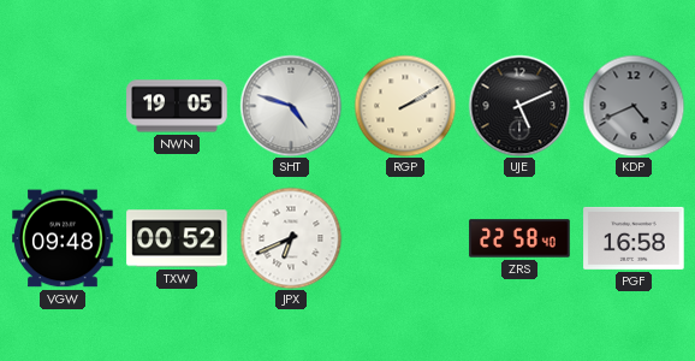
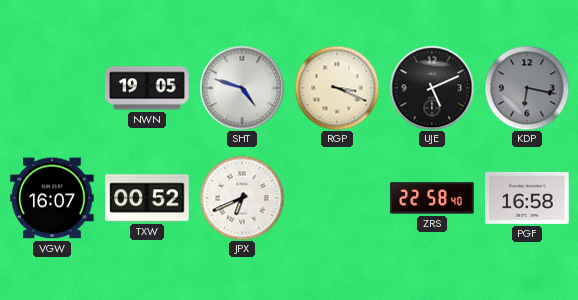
RGP: 2:10 -> 3:19 (337, 88)
KDP: 4:41 -> 6:17 (527, 88)
VGW: 09:48 -> 16:07 (52, 198)
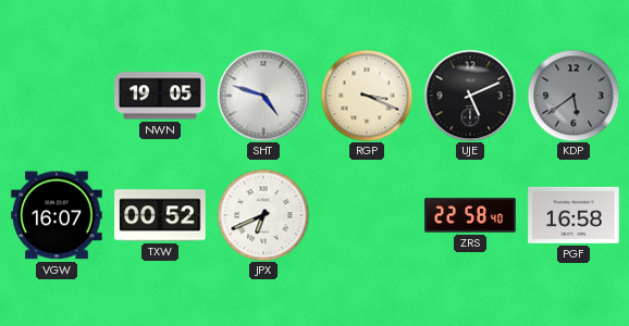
KDP: 6:17 -> 5:39 (573, 96)
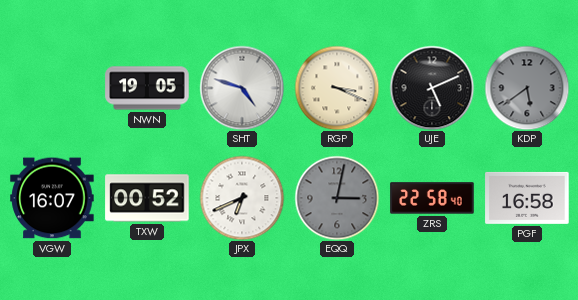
EQQ: none -> 3:02 (337, 198)
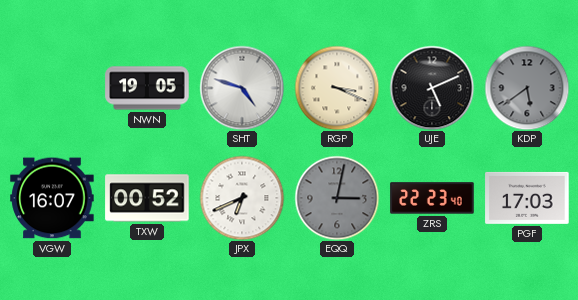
ZRS: 22:58 -> 22:23 (432, 198)
PGF: 16:58 -> 17:03 (527, 198)
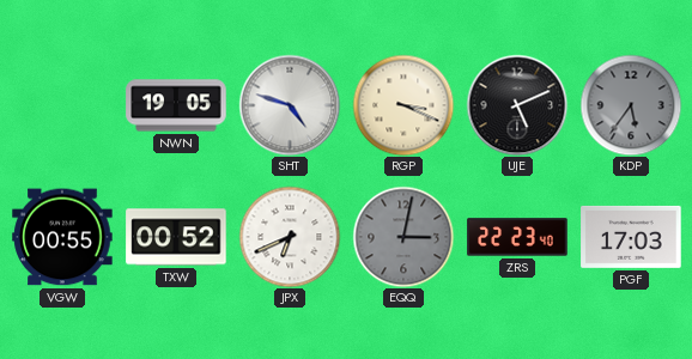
KDP: 5:39 -> 5:36 (631, 105)
VGW: 16:07 -> 00:55 (62, 237)
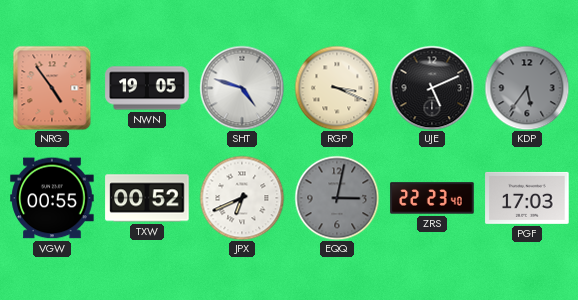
NRG: none -> 4:54 (52, 88)
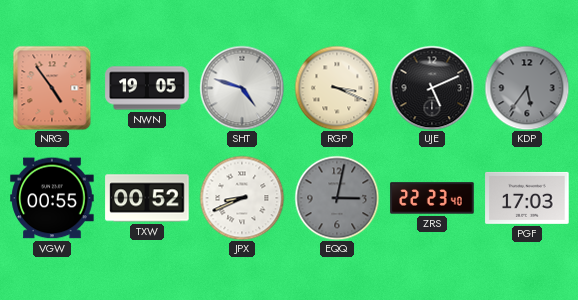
JPX: 6:41 -> 8:41 (242, 198)
